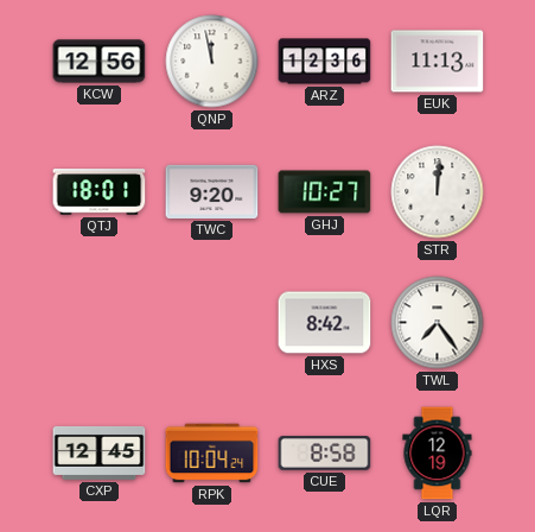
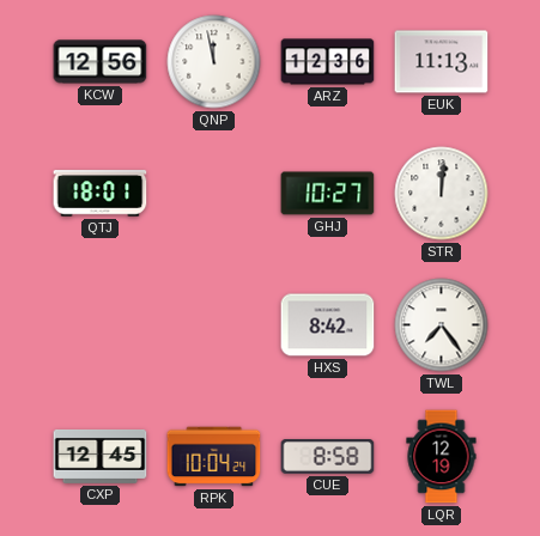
TWC: 9:20 -> none (212, 191)
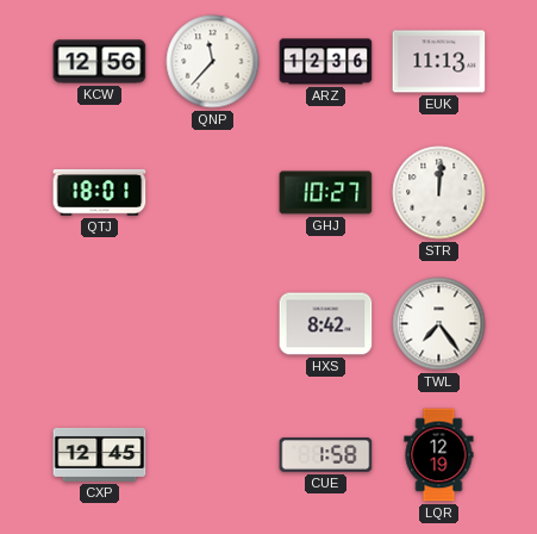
QNP: 11:58 -> 11:37 (213, 62)
RPK: 10:04 -> none (214, 457)
CUE: 8:58 -> 1:58 (326, 455)
